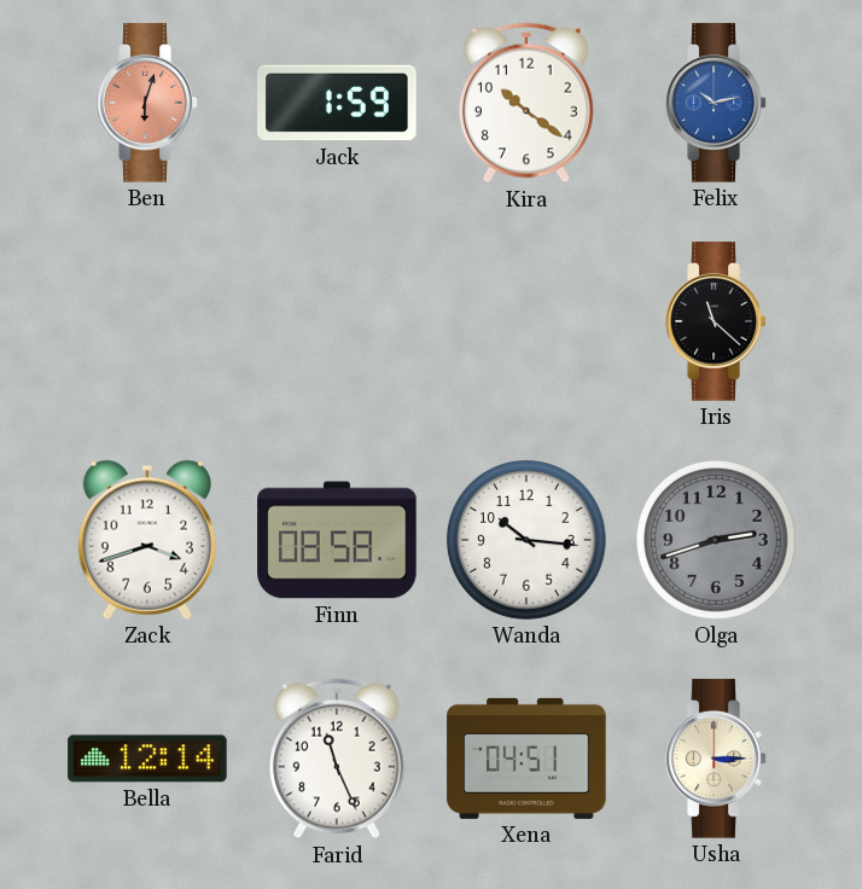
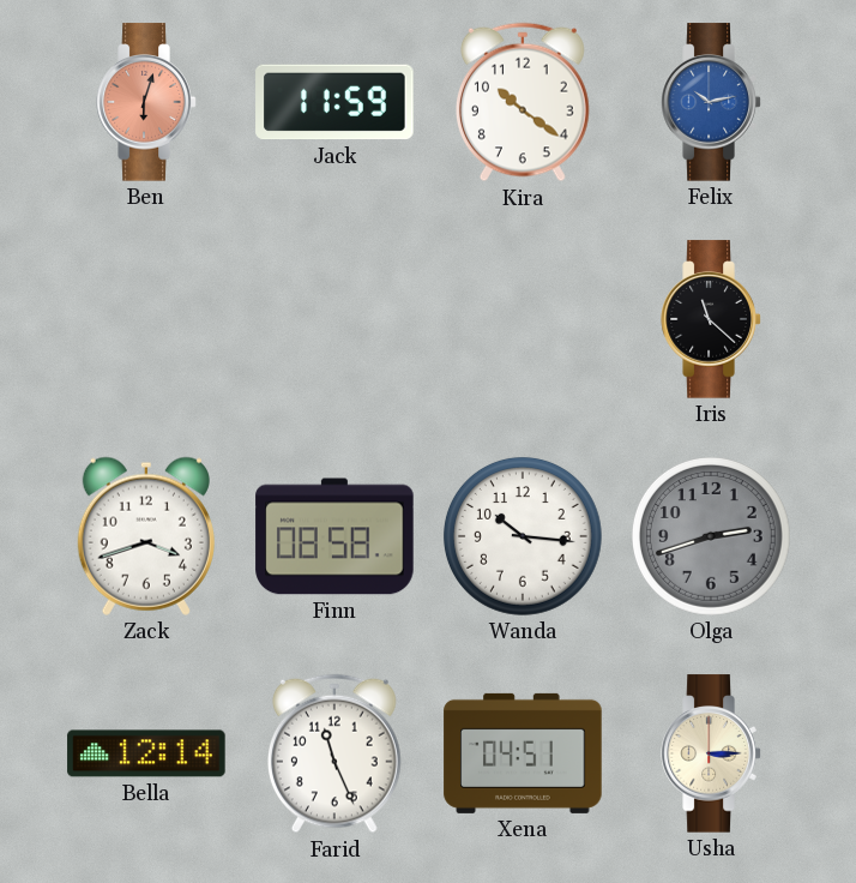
Jack: 1:59 -> 11:59 (334, 102)
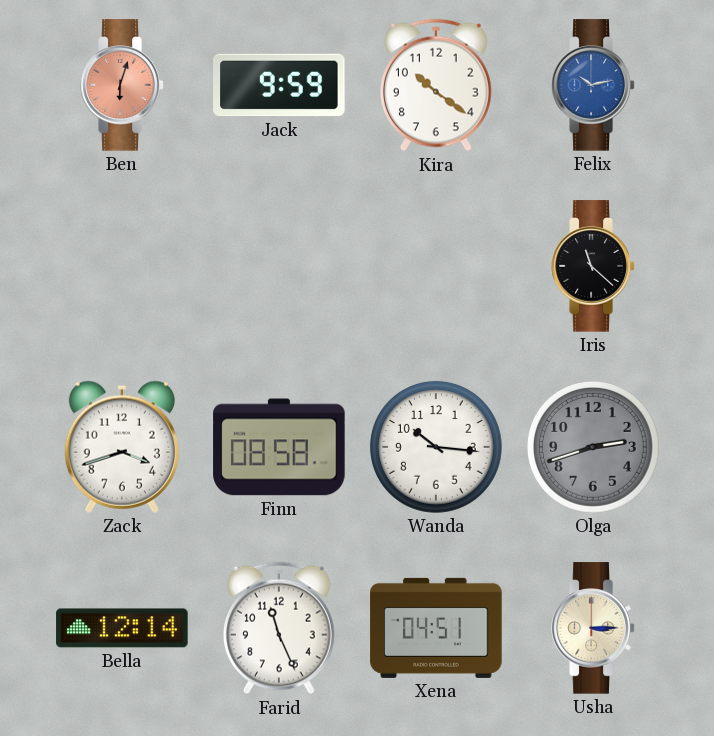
Jack: 11:59 -> 9:59 (279, 85)
